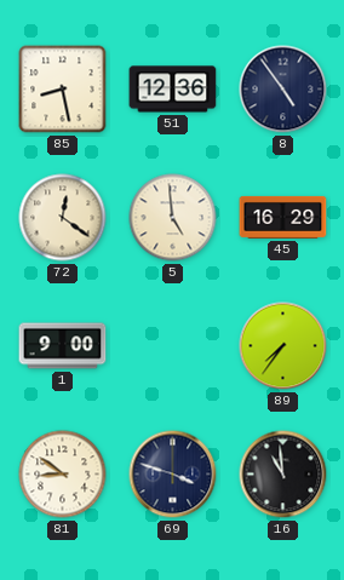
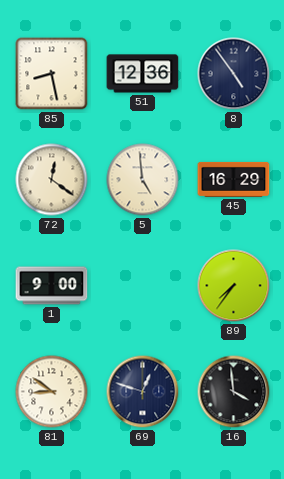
69: 3:48 -> 12:48 (143, 392)
16: 10:59 -> 3:59 (234, 392)
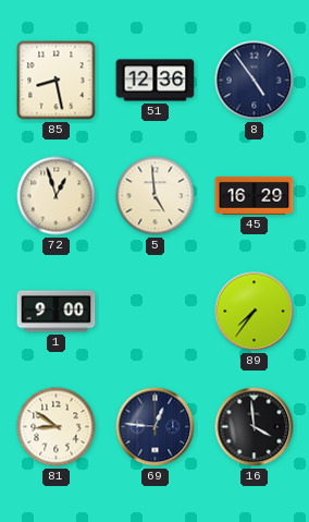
72: 12:21 -> 12:57 (57, 196)
69: 12:48 -> 12:46 (156, 427)
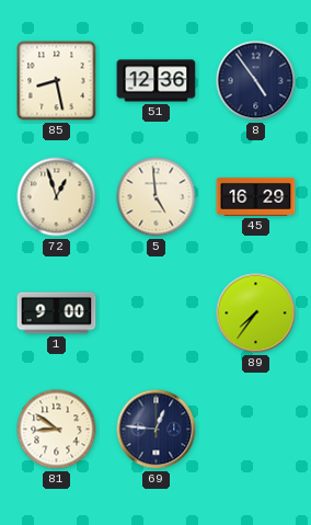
16: 3:59 -> none (255, 427)
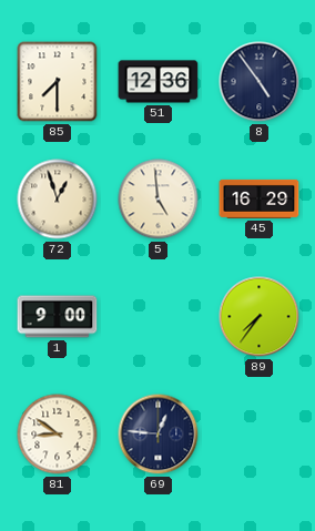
85: 8:28 -> 7:30 (58, 82)
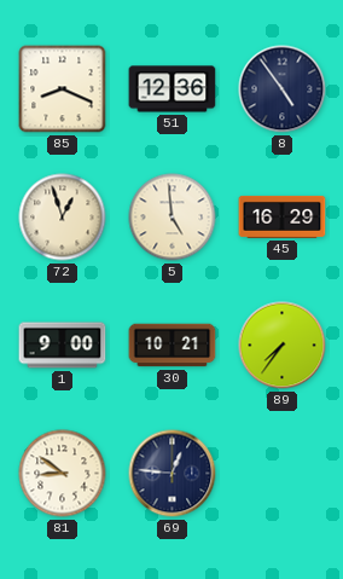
85: 7:30 -> 8:19 (63, 89)
30: none -> 10:21 (173, 346)
